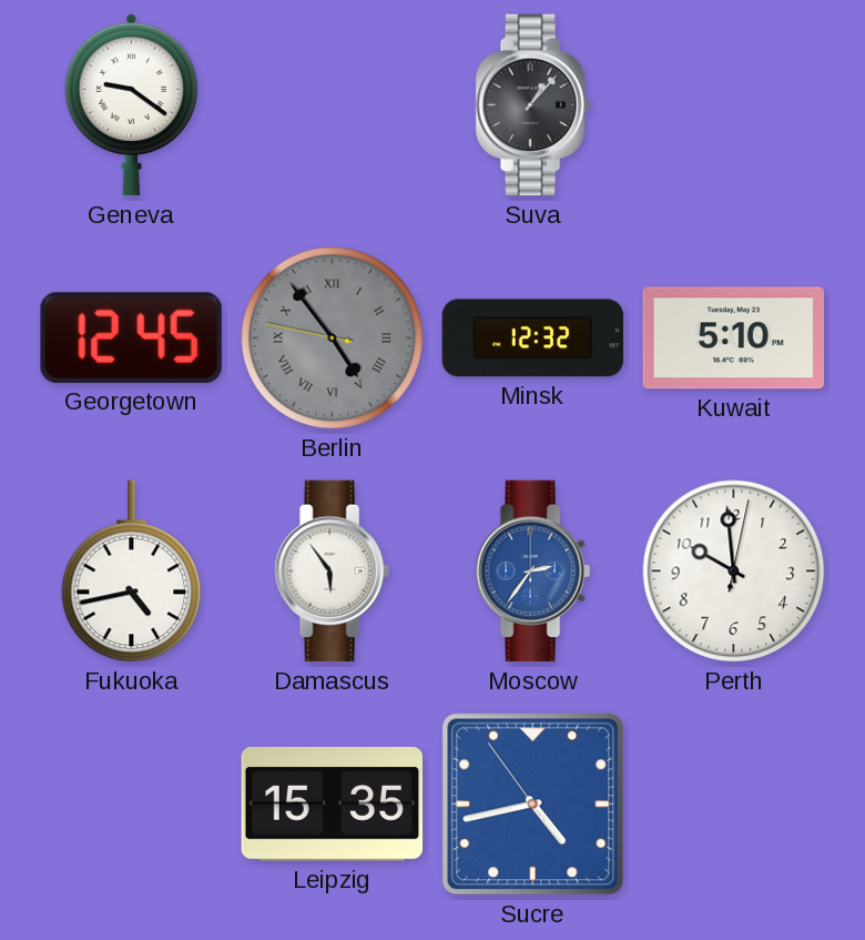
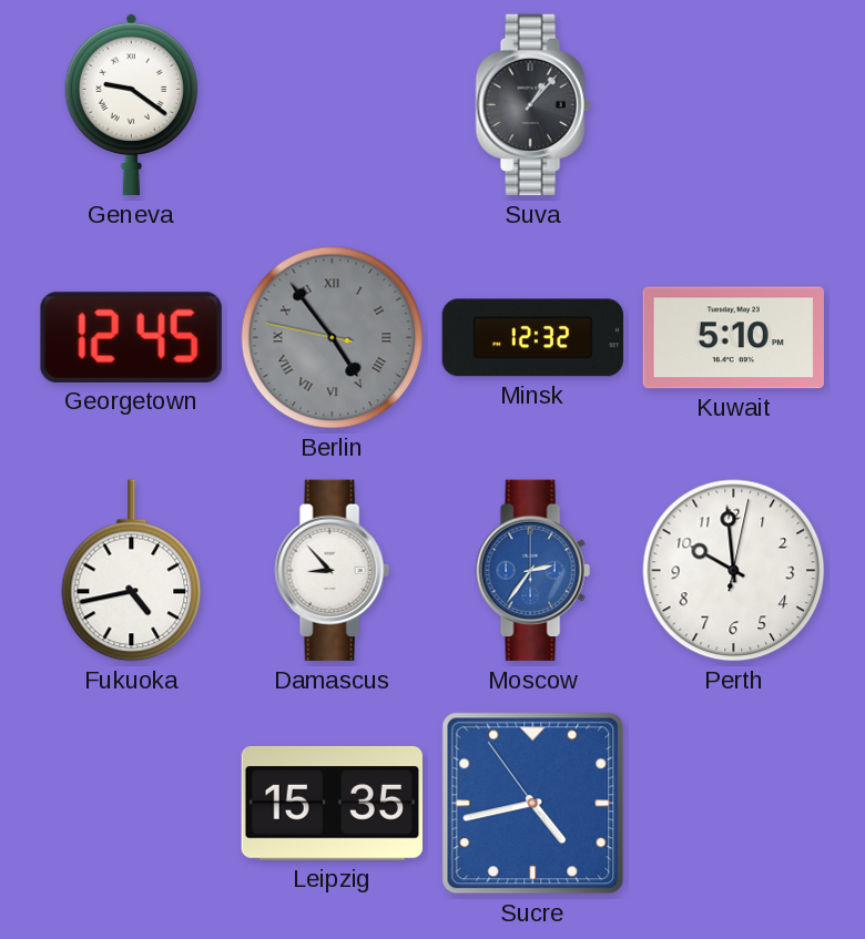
Damascus: 5:54 -> 8:53 (332, 571)
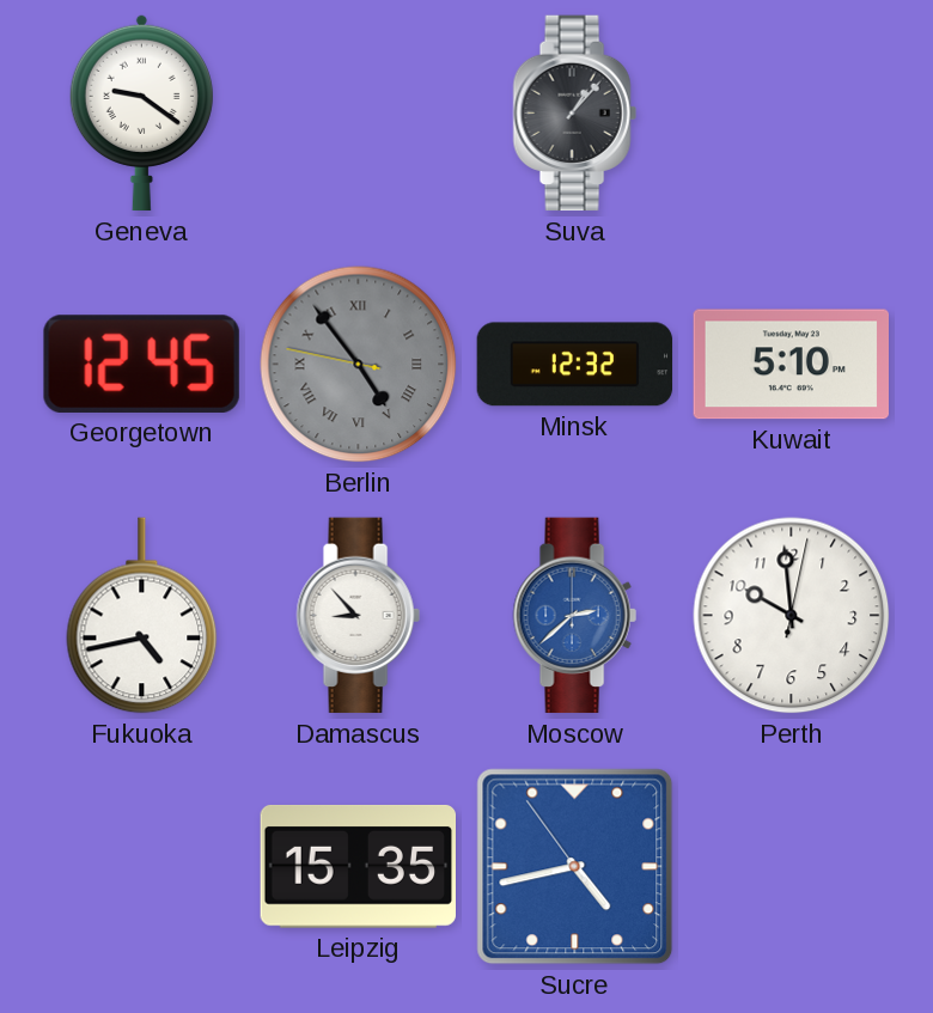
Moscow: 2:36 -> 2:38 (574, 616)
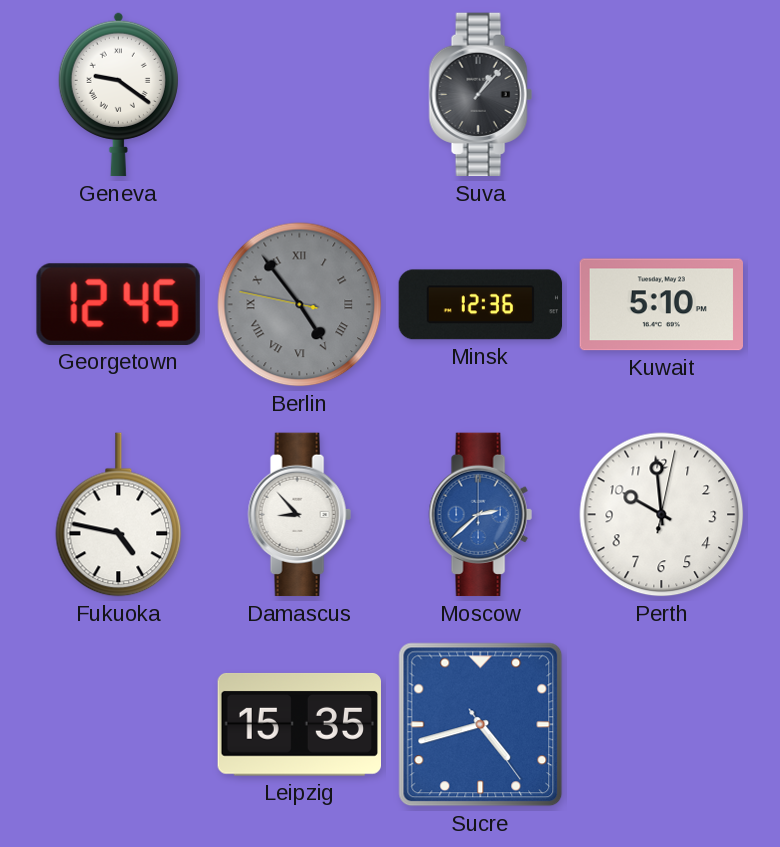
Minsk: 12:32 -> 12:36 (481, 305)
Fukuoka: 4:43 -> 4:47 (119, 515)
Sucre: 4:42:54 -> 4:42:24 (481, 725)
